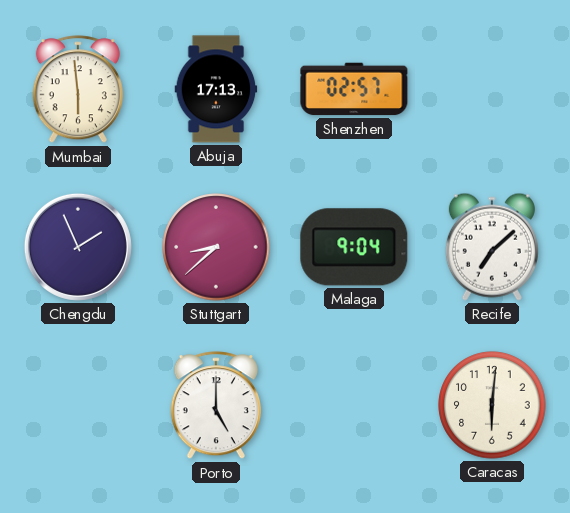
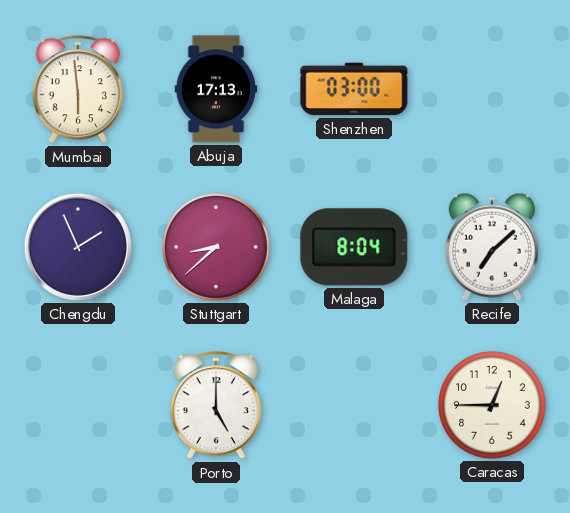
Shenzhen: 02:57 -> 03:00 (354, 89)
Malaga: 9:04 -> 8:04 (354, 247)
Caracas: 6:01 -> 12:45 (492, 405)
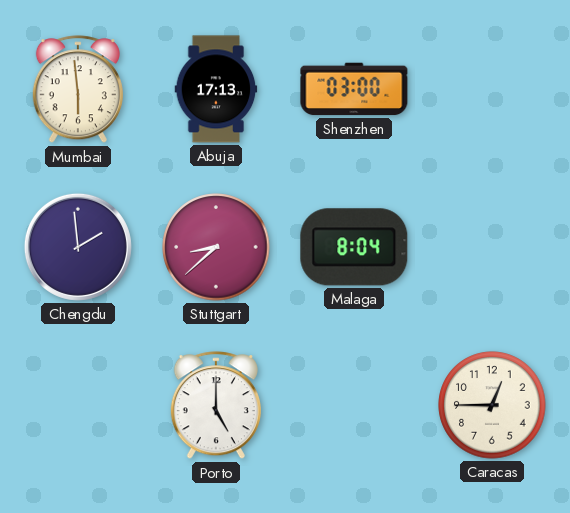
Chengdu: 1:56 -> 1:59 (78, 247)
Recife: 7:08 -> none (492, 247)
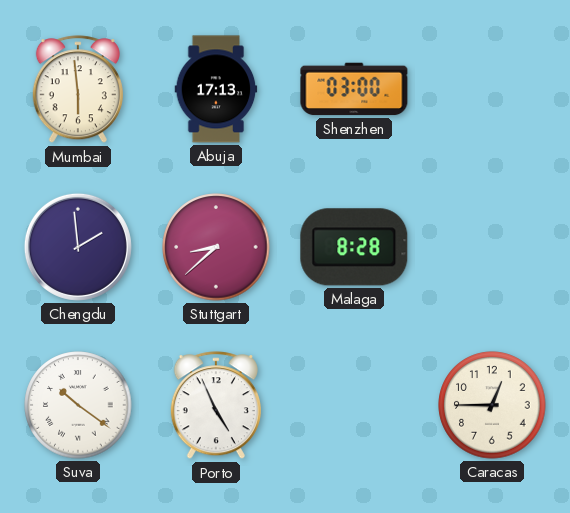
Malaga: 8:04 -> 8:28 (354, 247)
Suva: none -> 10:21 (78, 405)
Porto: 5:00 -> 4:56 (216, 406)
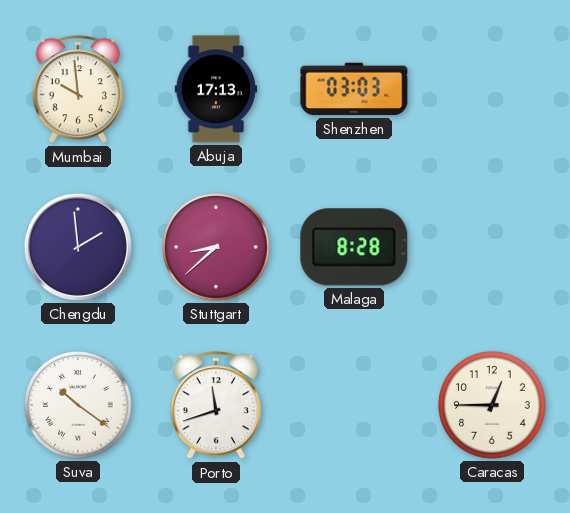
Mumbai: 5:59 -> 9:59 (78, 90)
Shenzhen: 03:00 -> 03:03 (354, 89)
Porto: 4:56 -> 11:42 (216, 406)
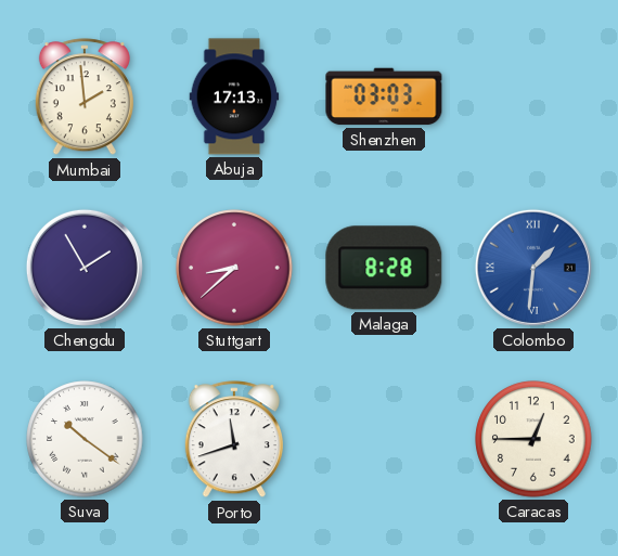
Mumbai: 9:59 -> 1:59 (85, 98)
Chengdu: 1:59 -> 1:55 (85, 268)
Colombo: none -> 1:31 (533, 268)
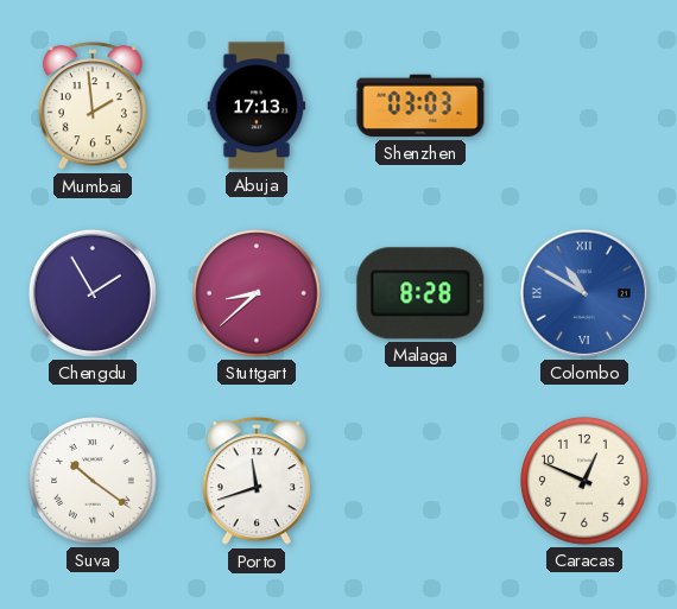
Colombo: 1:31 -> 10:50 (584, 293)
Caracas: 12:45 -> 12:49 (584, 481)
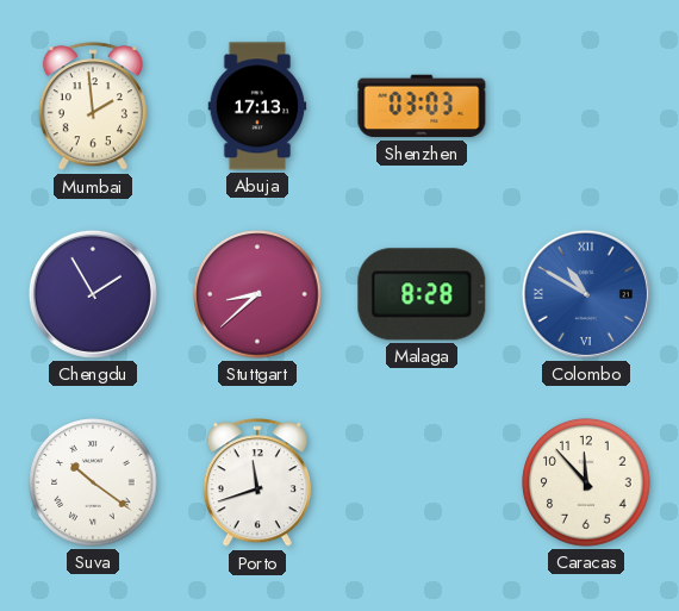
Caracas: 12:49 -> 11:53 (586, 482)
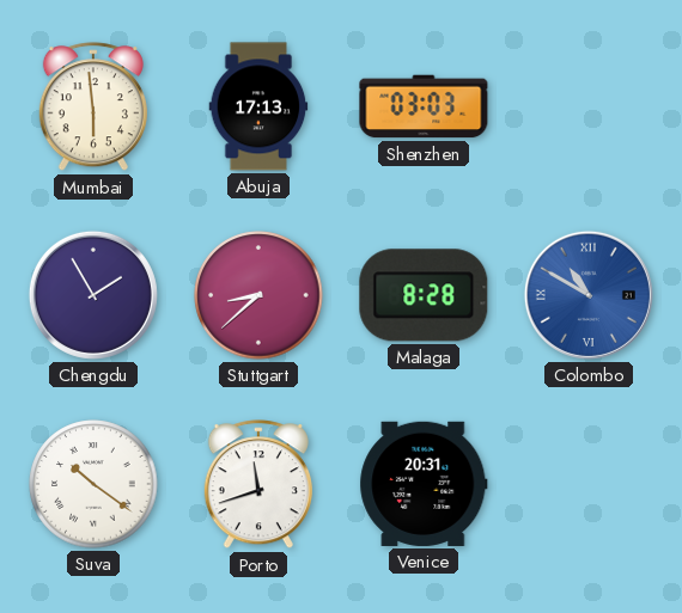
Mumbai: 1:59 -> 5:59 (93, 108)
Venice: none -> 20:31 (424, 484)
Caracas: 11:53 -> none (586, 482)
